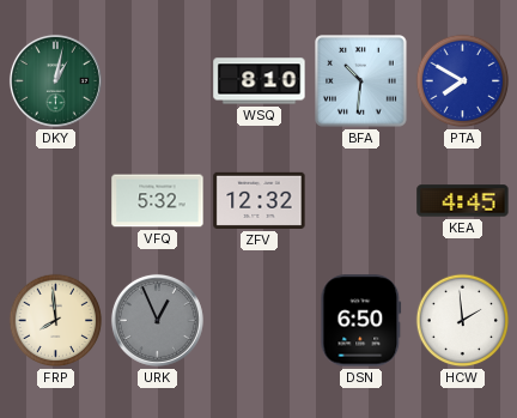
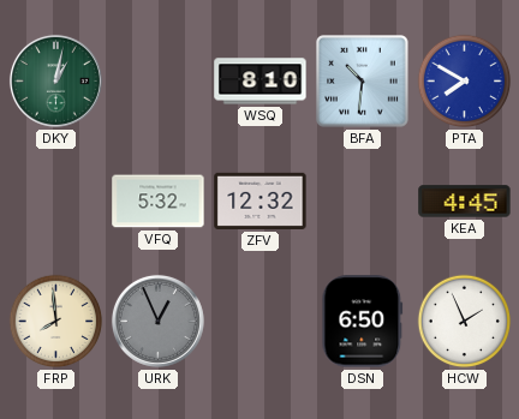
HCW: 1:59 -> 1:56 (465, 322)
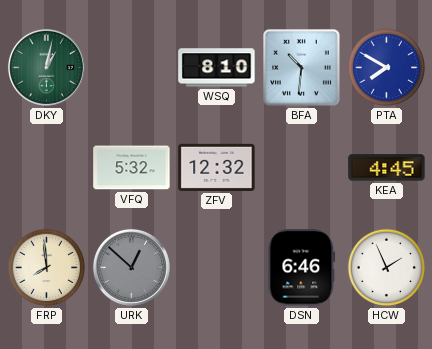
URK: 12:56 -> 12:52 (131, 267)
DSN: 6:50 -> 6:46 (302, 268)
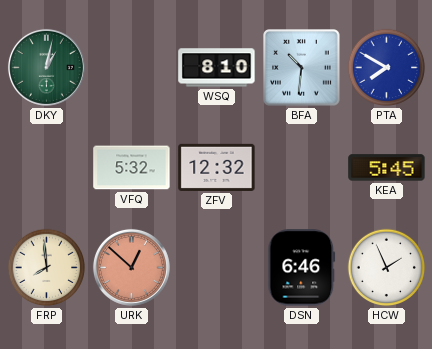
KEA: 4:45 -> 5:45 (387, 168)
URK dial: grey -> salmon (131, 267)
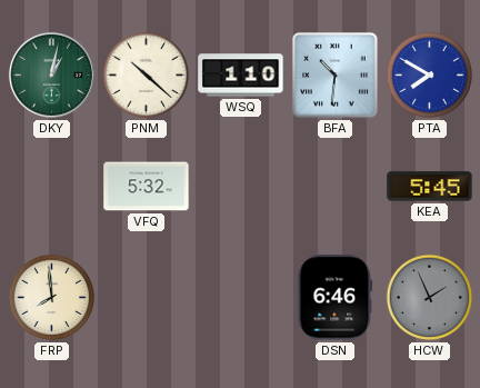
PNM: none -> 10:22 (147, 76)
WSQ: 8:10 -> 1:10 (241, 76)
ZFV: 12:32 -> none (217, 167)
URK: 12:52 -> none (131, 267)
HCW dial: white -> grey (430, 298)
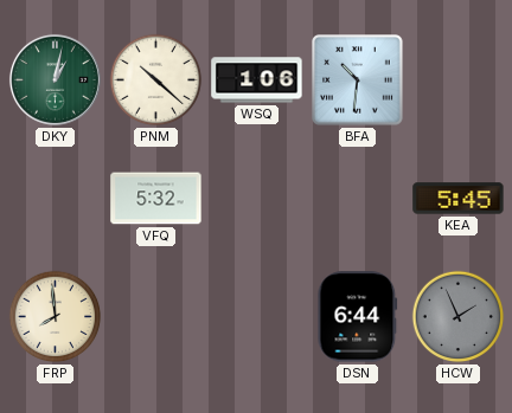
WSQ: 1:10 -> 1:06 (257, 80)
PTA: 7:50 -> none (430, 76)
DSN: 6:46 -> 6:44 (358, 317)
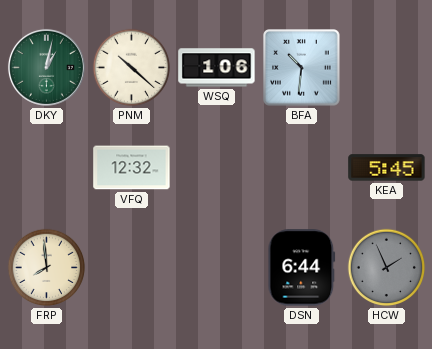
VFQ: 5:32 -> 12:32 (132, 168)
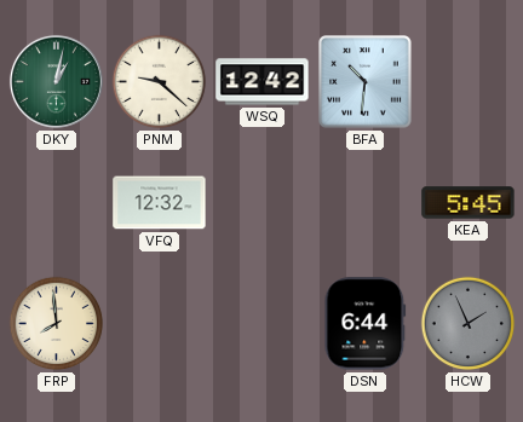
PNM: 10:22 -> 9:22 (160, 82)
WSQ: 1:06 -> 12:42 (263, 82)
